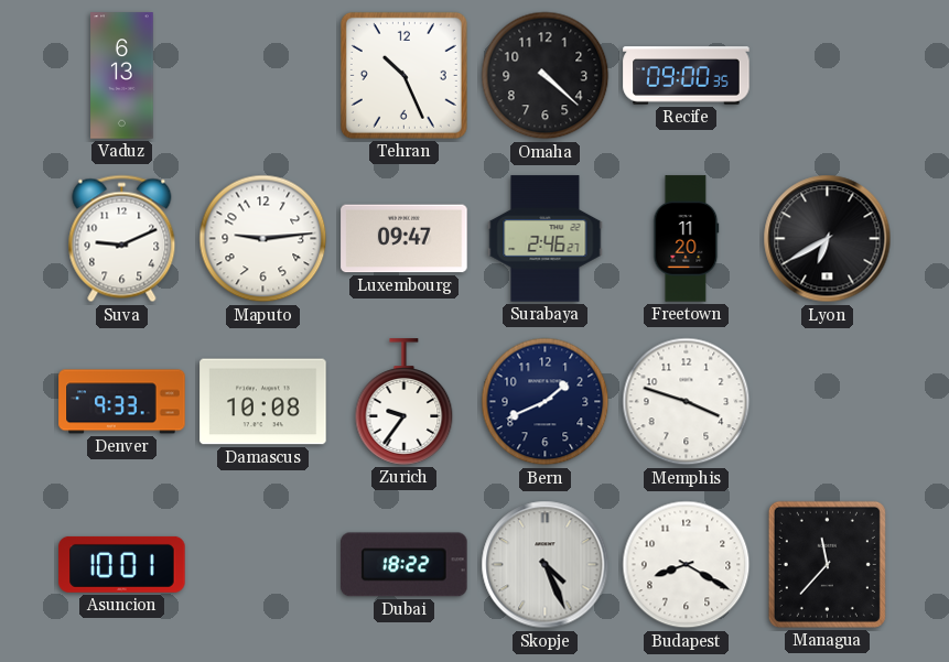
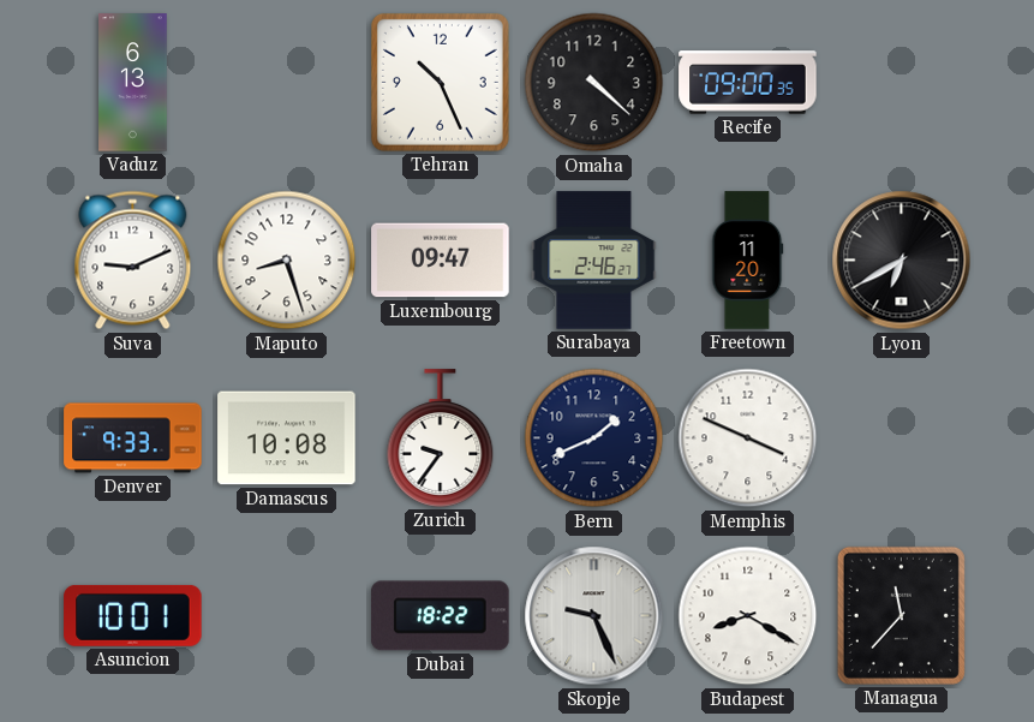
Maputo: 9:14 -> 8:27 (287, 261)
Memphis: 3:48 -> 3:49 (748, 438)
Skopje: 4:26 -> 9:26 (594, 616)
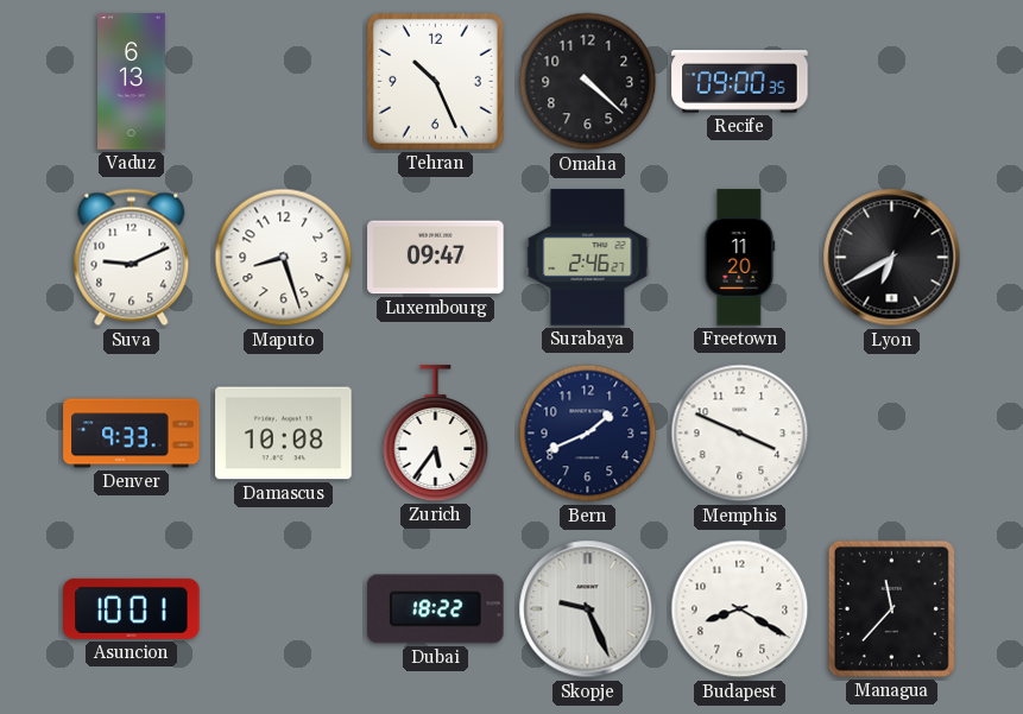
Zurich: 9:36 -> 5:36 (436, 434)
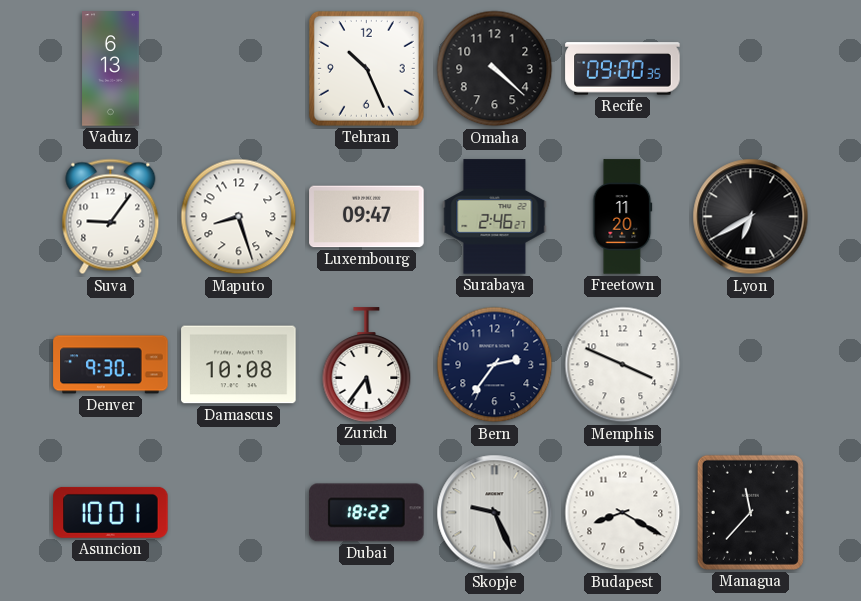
Suva: 9:11 -> 9:06 (111, 217)
Denver: 9:33 -> 9:30 (111, 365)
Bern: 1:41 -> 2:36 (495, 365)
